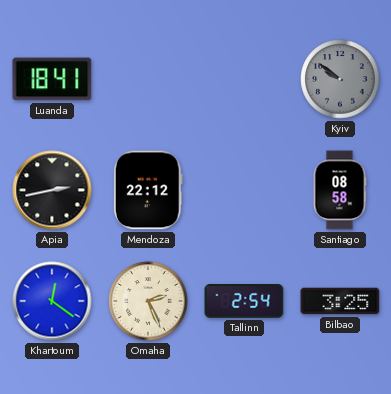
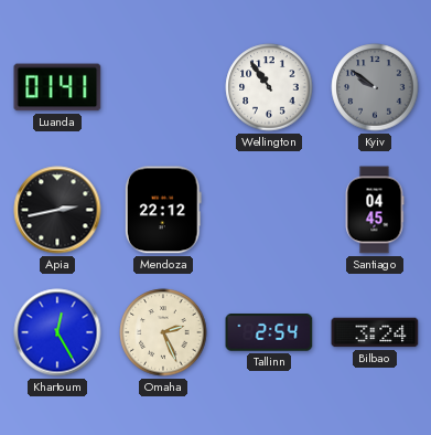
Luanda: 18:41 -> 01:41 (57, 87)
Wellington: none -> 10:54 (269, 87)
Santiago: 08:58 -> 04:45 (375, 210)
Khartoum: 12:21 -> 12:25 (57, 332)
Bilbao: 3:25 -> 3:24 (375, 332)
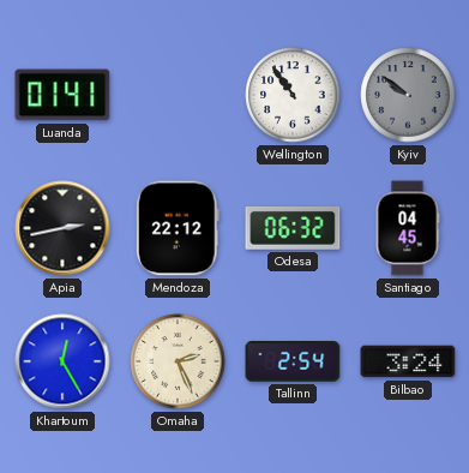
Odesa: none -> 06:32 (293, 228)
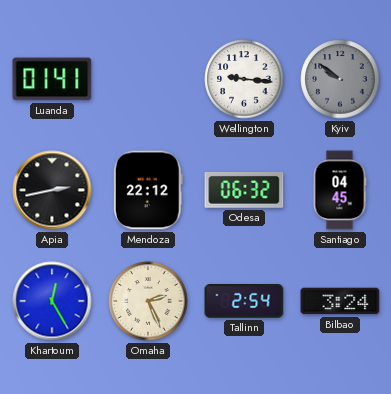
Wellington: 10:54 -> 9:16 (244, 79)
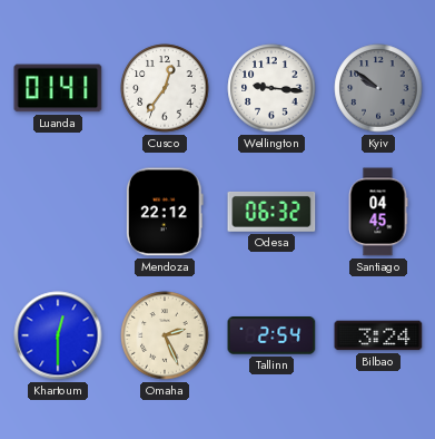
Cusco: none -> 12:36 (165, 88)
Apia: 2:43 -> none (52, 190)
Khartoum: 12:25 -> 12:30 (58, 335)
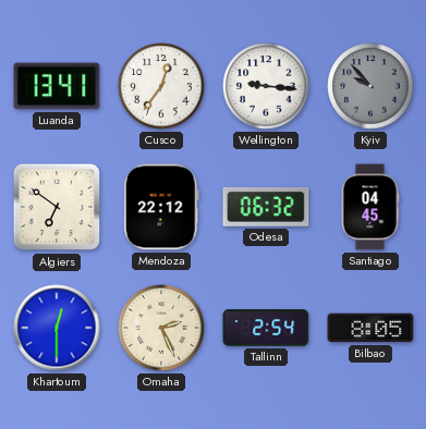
Luanda: 01:41 -> 13:41 (57, 86)
Kyiv: 9:51 -> 9:53 (370, 86)
Algiers: none -> 6:51 (57, 207)
Bilbao: 3:24 -> 8:05 (370, 328)
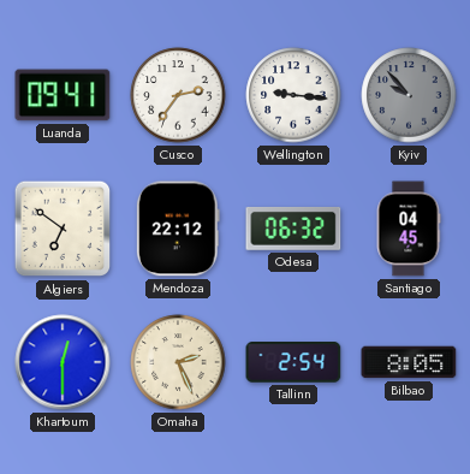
Luanda: 13:41 -> 09:41 (63, 95)
Cusco: 12:36 -> 2:36 (178, 95)
